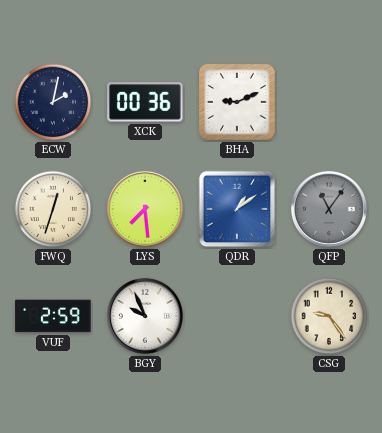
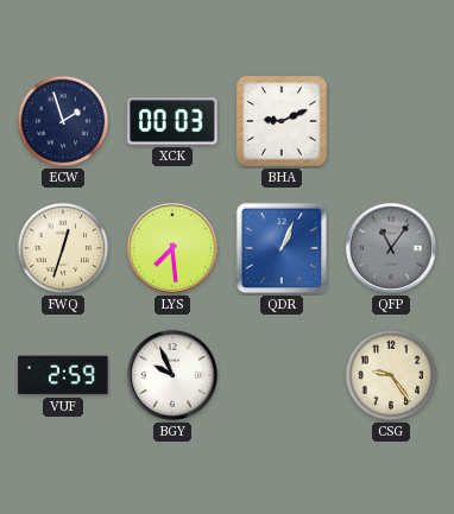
ECW: 2:02 -> 1:57 (63, 121)
XCK: 00:36 -> 00:03 (172, 121)
QDR: 1:09 -> 1:04 (282, 248)
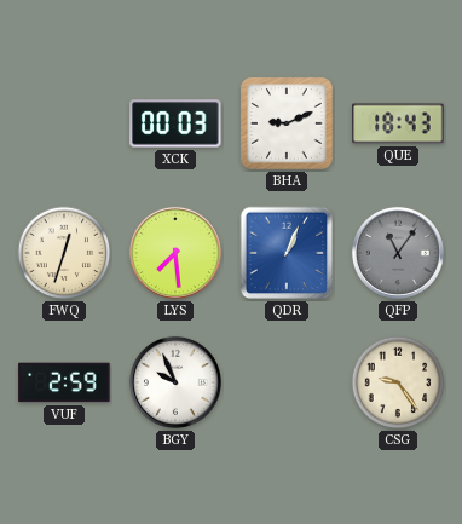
ECW: 1:57 -> none (63, 121)
QUE: none -> 18:43 (398, 123)
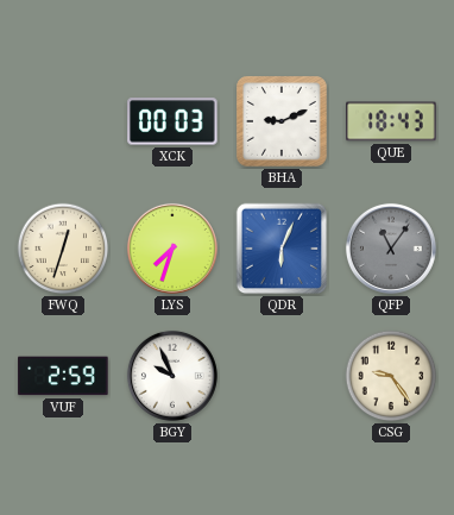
LYS: 7:29 -> 7:33 (172, 249)
QDR: 1:04 -> 6:04 (282, 249)
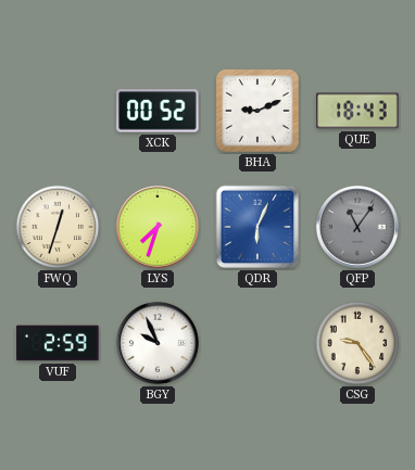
XCK: 00:03 -> 00:52 (158, 111)
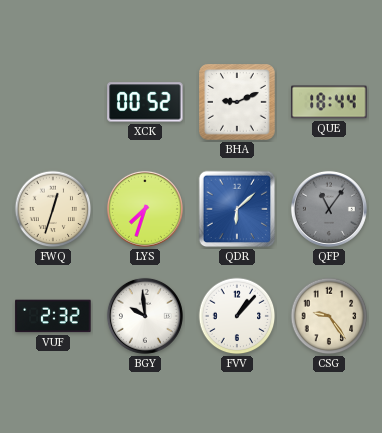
QUE: 18:43 -> 18:44 (329, 102)
QDR: 6:04 -> 6:08 (237, 209)
VUF: 2:59 -> 2:32 (53, 316)
BGY: 9:56 -> 9:59 (145, 316)
FVV: none -> 1:07 (237, 316)
